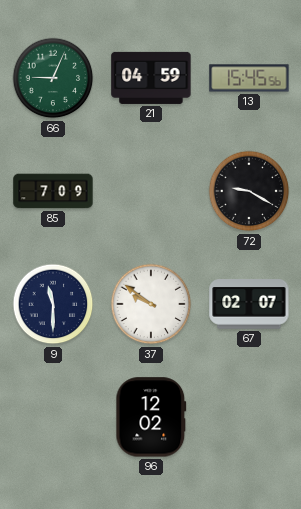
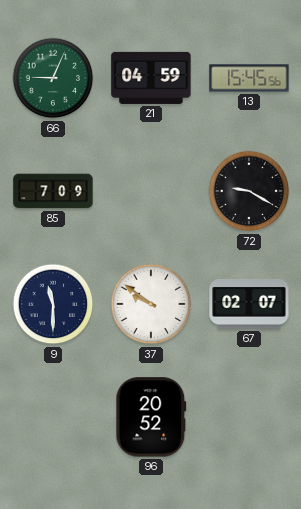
96: 12:02 -> 20:52 (151, 417)
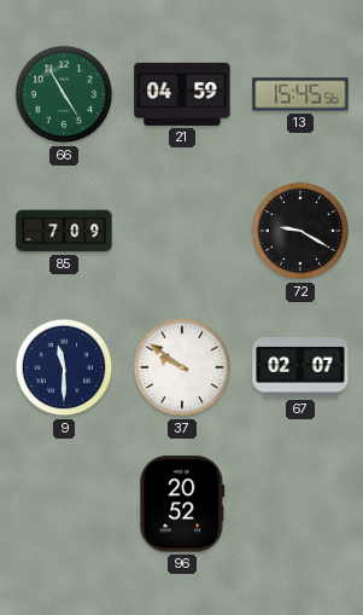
66: 9:04 -> 4:55 (64, 94)
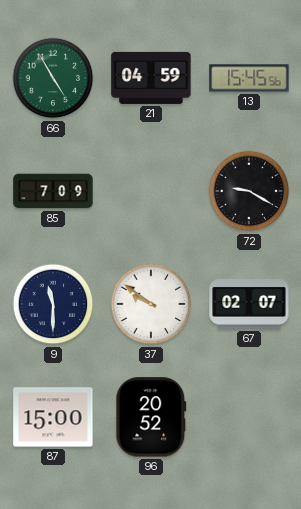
87: none -> 15:00 (53, 417)
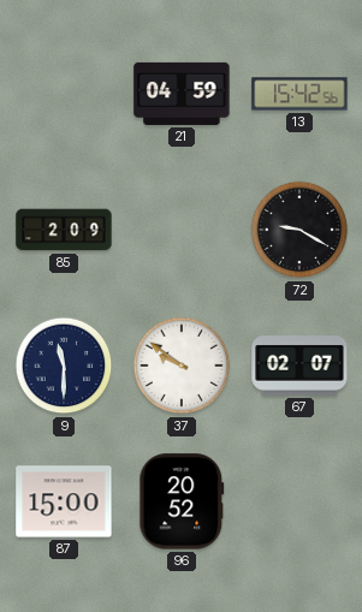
66: 4:55 -> none (53, 78)
13: 15:45 -> 15:42 (299, 94)
85: 7:09 -> 2:09 (64, 230)
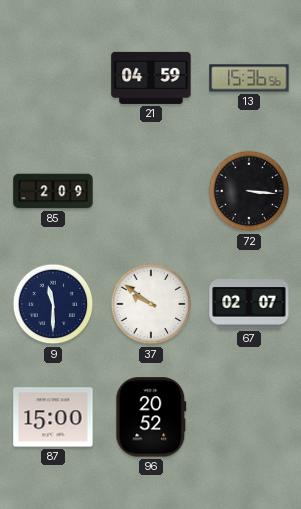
13: 15:42 -> 15:36 (249, 78)
72: 9:20 -> 3:16 (249, 191)
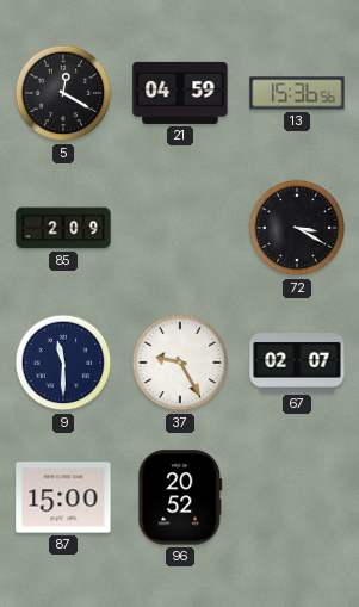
5: none -> 12:20 (63, 93)
72: 3:16 -> 3:20 (297, 228)
37: 9:51 -> 9:25 (180, 363)
